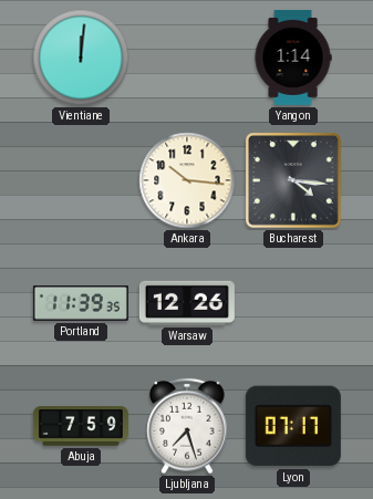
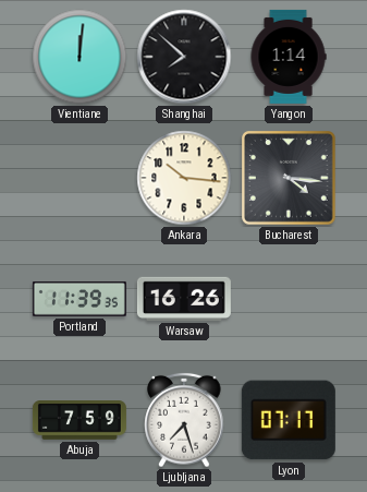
Shanghai: none -> 7:52 (184, 57)
Warsaw: 12:26 -> 16:26 (184, 299)
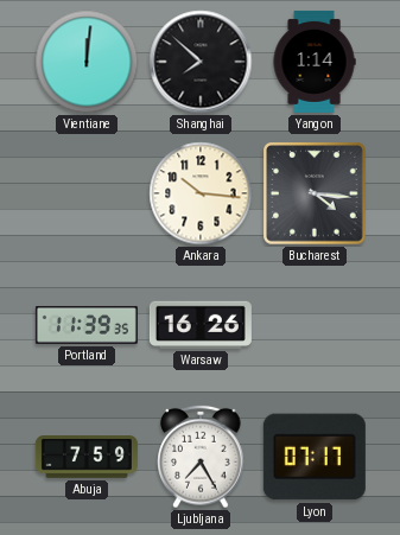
Ljubljana: 7:27 -> 7:25 (201, 457)
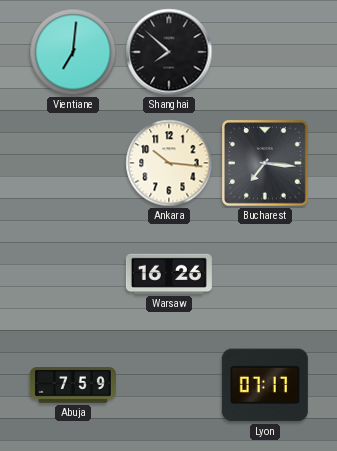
Vientiane: 12:01 -> 7:01 (73, 52)
Yangon: 1:14 -> none (315, 62)
Bucharest: 4:16 -> 7:16 (266, 164)
Portland: 11:39 -> none (87, 325)
Ljubljana: 7:25 -> none (201, 457)
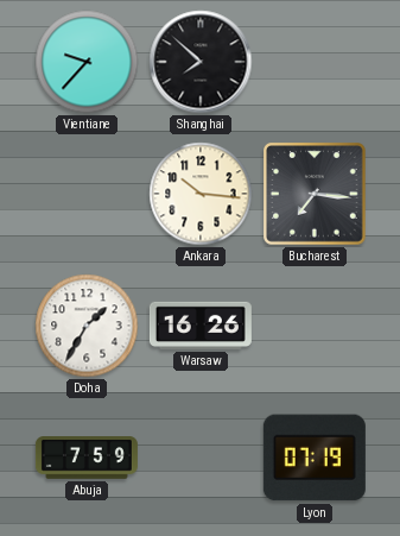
Vientiane: 7:01 -> 9:37 (87, 62)
Doha: none -> 1:35 (87, 326)
Lyon: 07:17 -> 07:19 (315, 458)
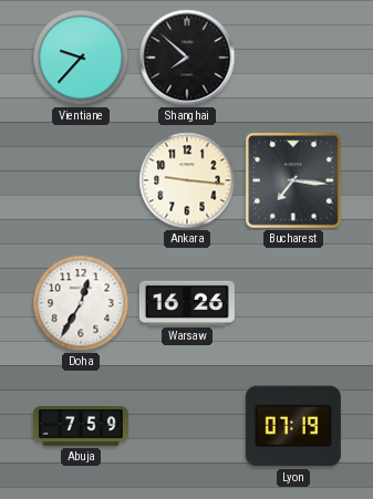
Ankara: 10:16 -> 9:16 (187, 180)
Doha: 1:35 -> 12:35 (81, 303)
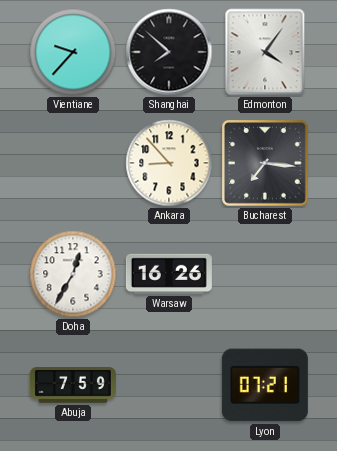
Edmonton: none -> 4:06 (265, 52)
Ankara: 9:16 -> 8:53 (169, 163)
Lyon: 07:19 -> 07:21 (265, 385)
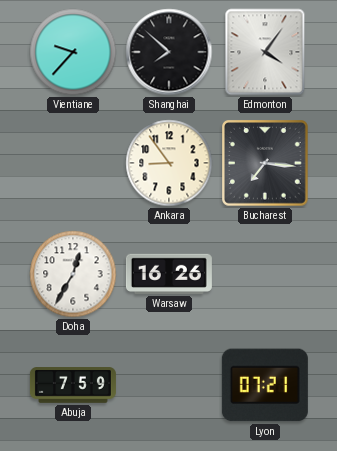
Ankara: 8:53 -> 8:54 (169, 163)
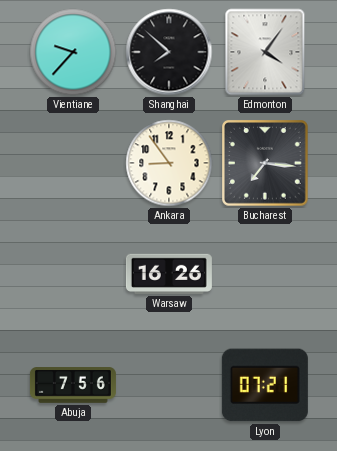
Doha: 12:35 -> none (73, 274)
Abuja: 7:59 -> 7:56 (73, 385)
